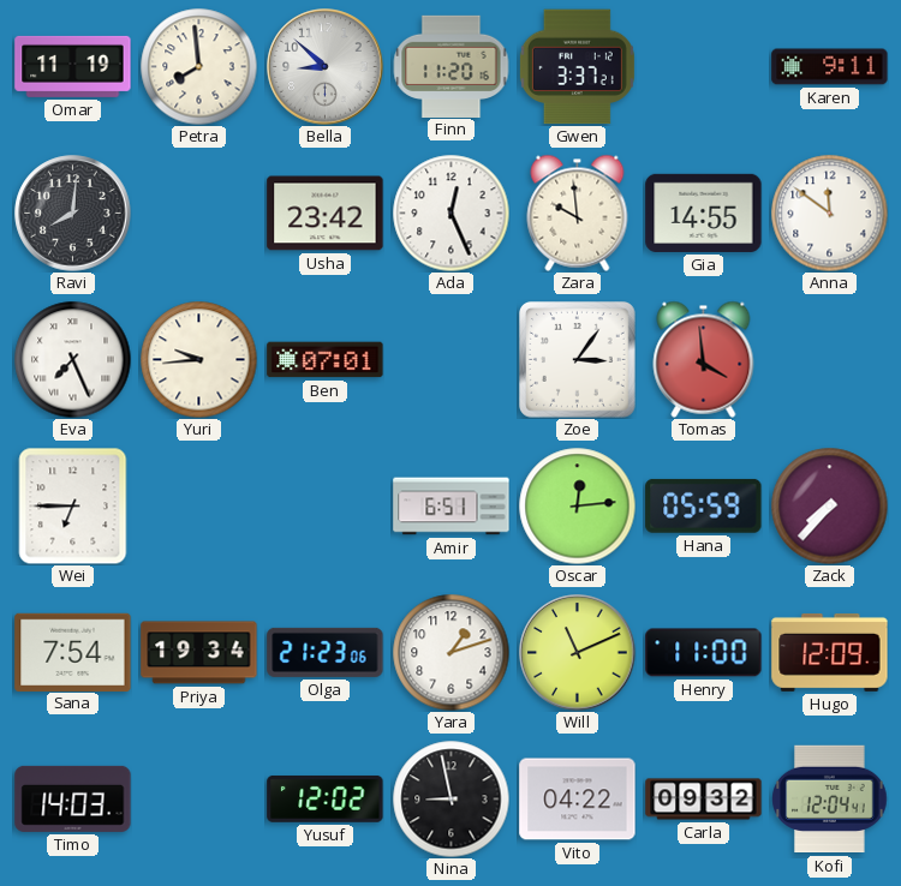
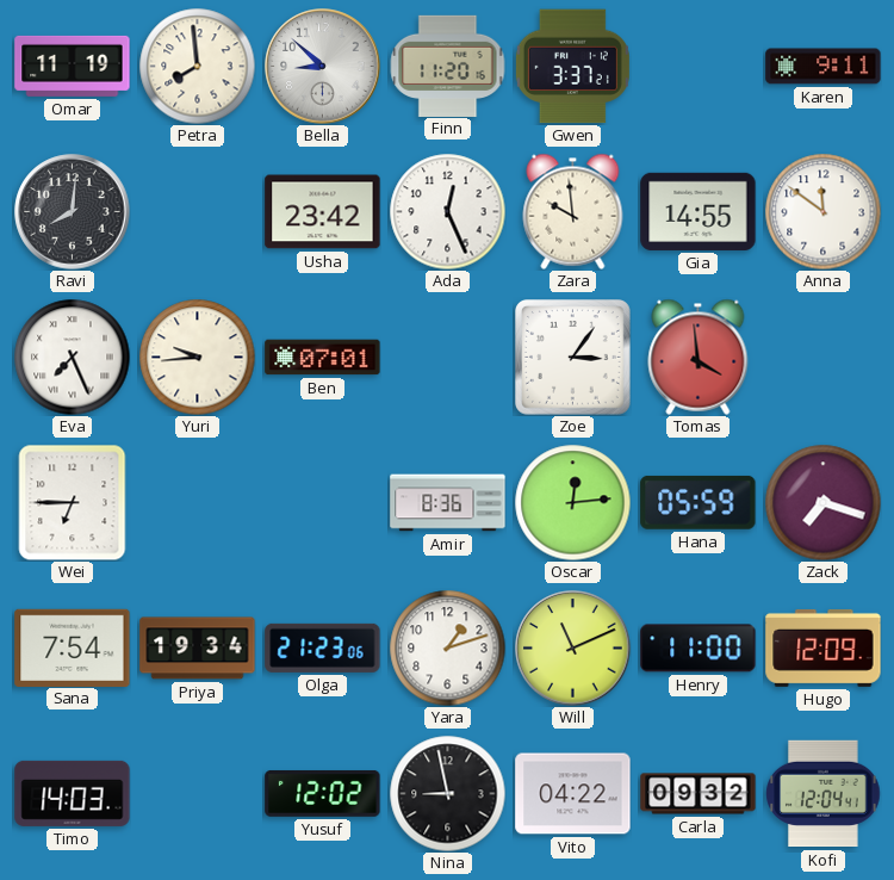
Amir: 6:51 -> 8:36 (448, 503)
Zack: 7:37 -> 7:18 (822, 502)
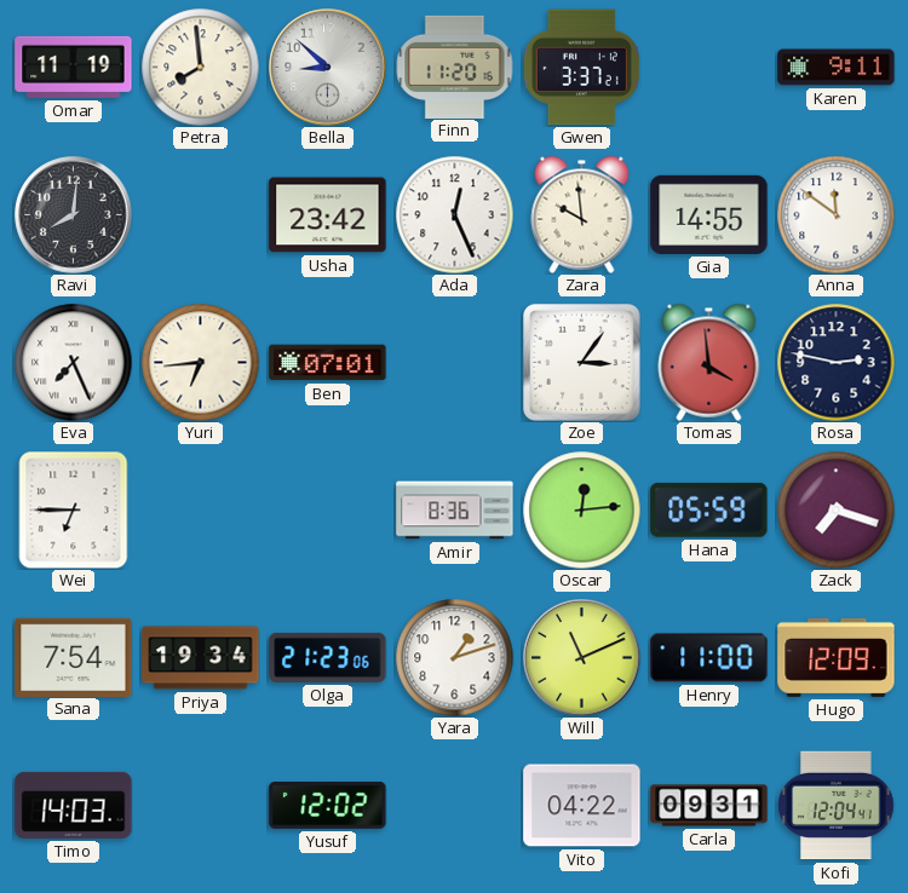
Yuri: 9:44 -> 6:44 (200, 362)
Rosa: none -> 2:47 (835, 362)
Nina: 8:58 -> none (447, 793)
Carla: 09:32 -> 09:31 (709, 806)
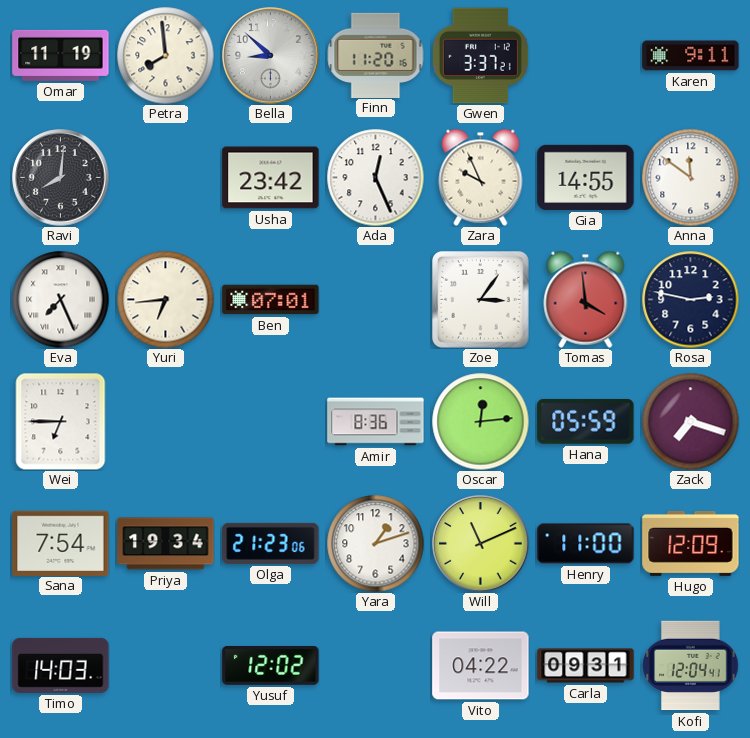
Zara: 9:59 -> 9:56 (481, 177)
